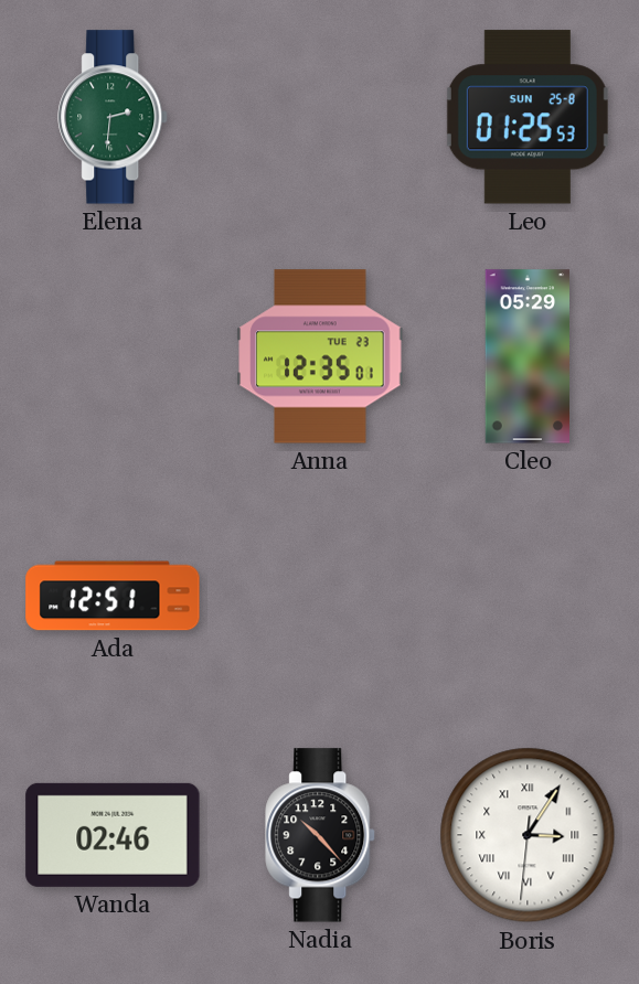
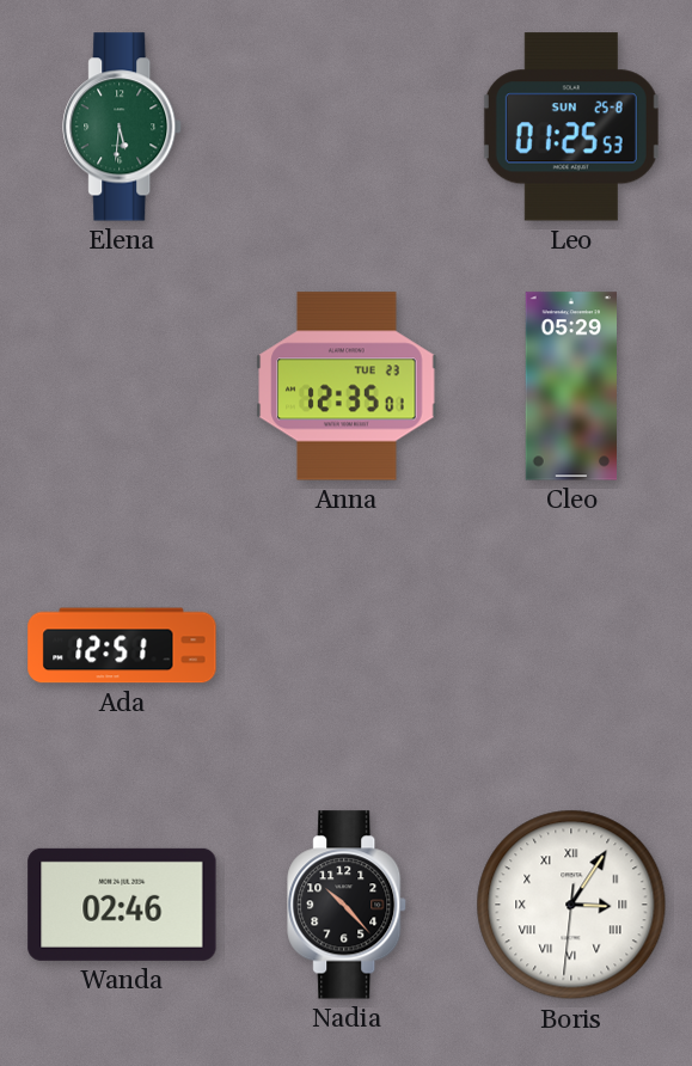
Elena: 2:31 -> 5:31 (123, 127)
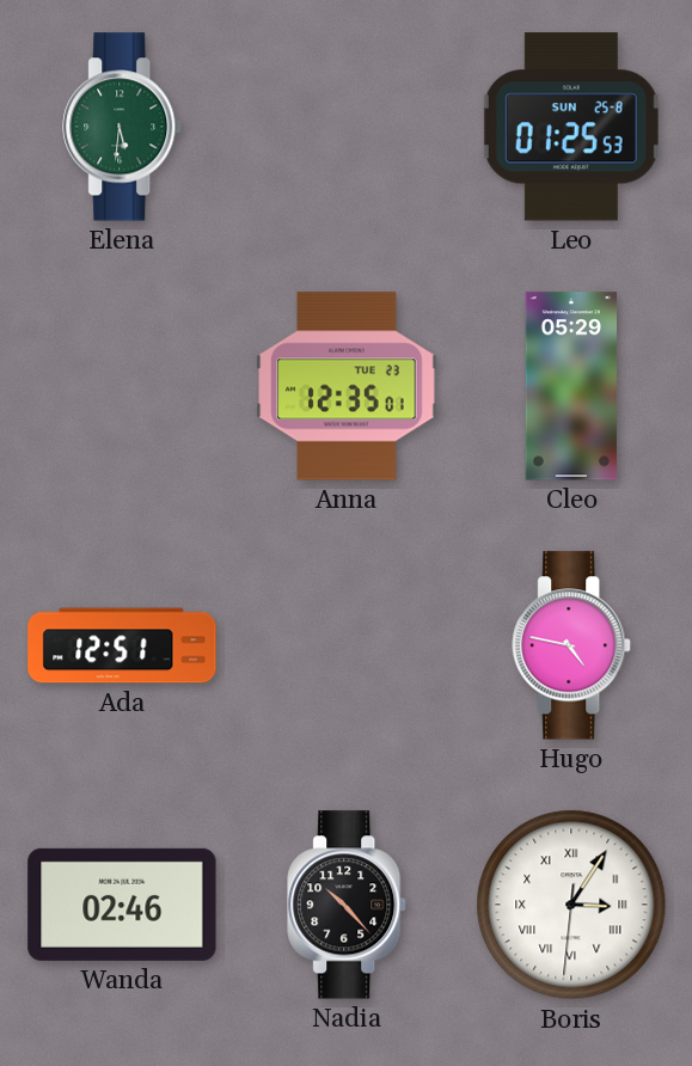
Hugo: none -> 4:47 (572, 645)
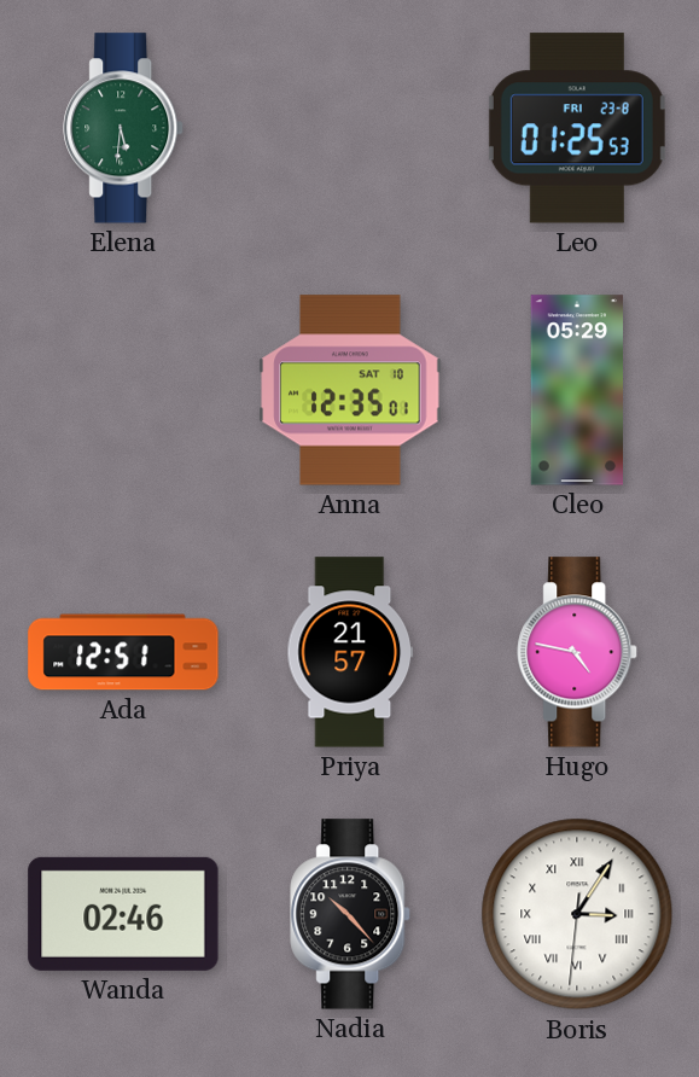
Leo date: SUN 25-8 -> FRI 23-8 (577, 128)
Anna date: TUE 23 -> SAT 10 (350, 390)
Priya: none -> 21:57 (350, 652)
